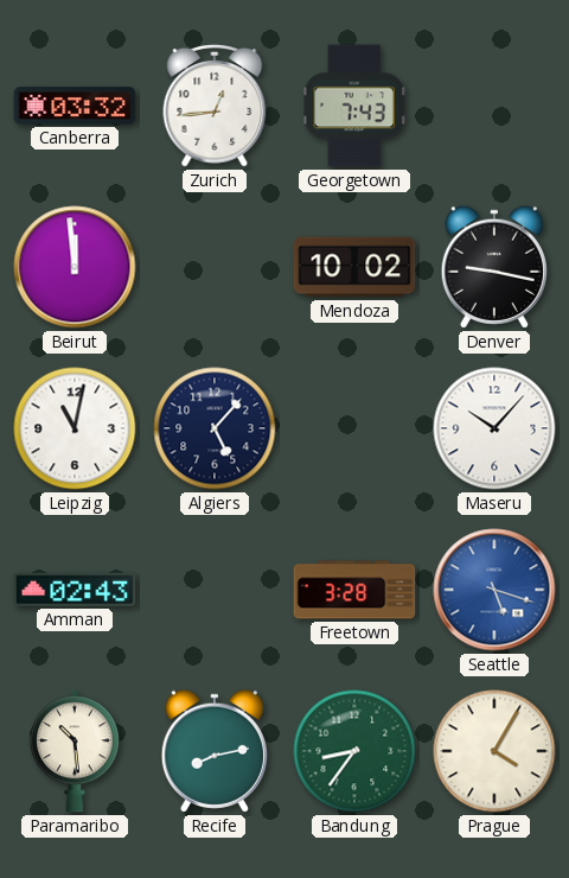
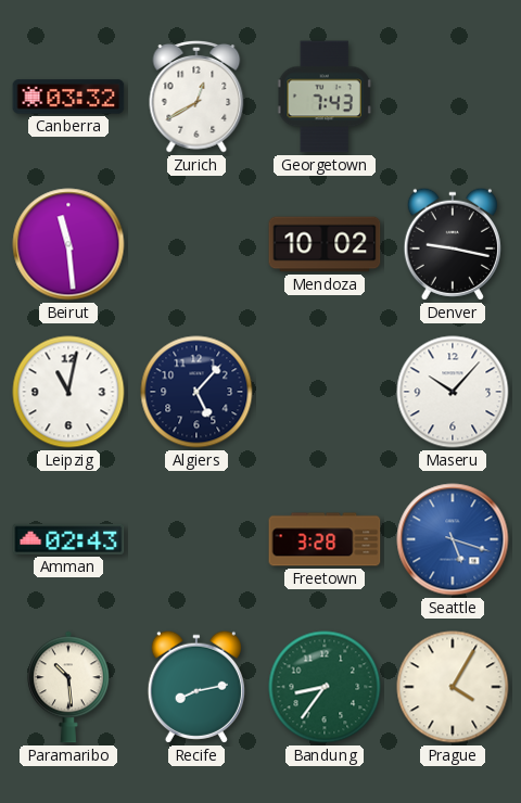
Zurich: 12:44 -> 12:40 (196, 97)
Beirut: 11:59 -> 11:29 (68, 244)
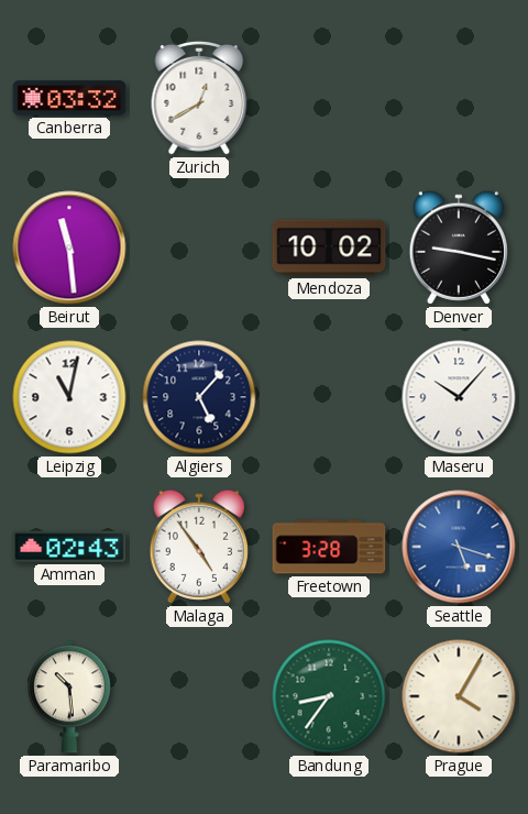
Georgetown: 7:43 -> none (325, 97)
Malaga: none -> 4:54 (199, 547)
Recife: 8:13 -> none (196, 687)
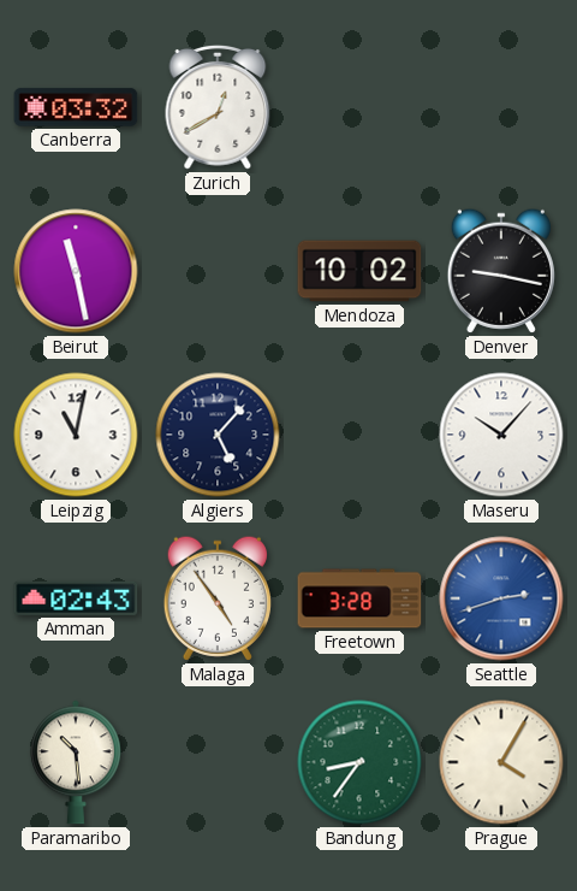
Beirut: 11:29 -> 11:28 (76, 271)
Seattle: 5:18 -> 2:42 (501, 598)
